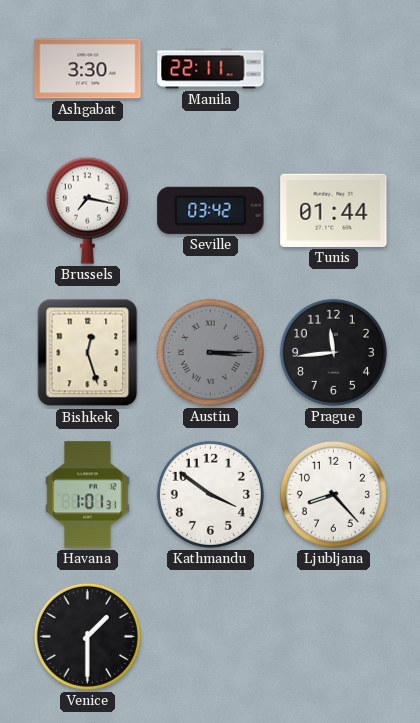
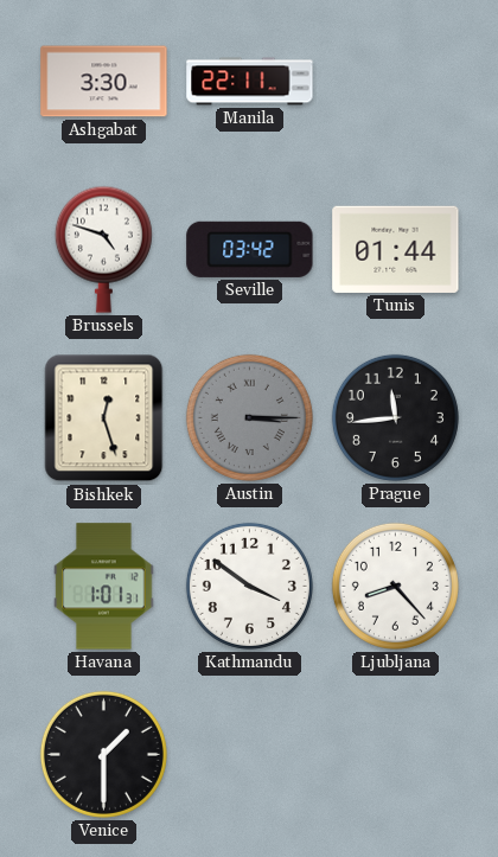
Brussels: 7:17 -> 4:48 (103, 249)
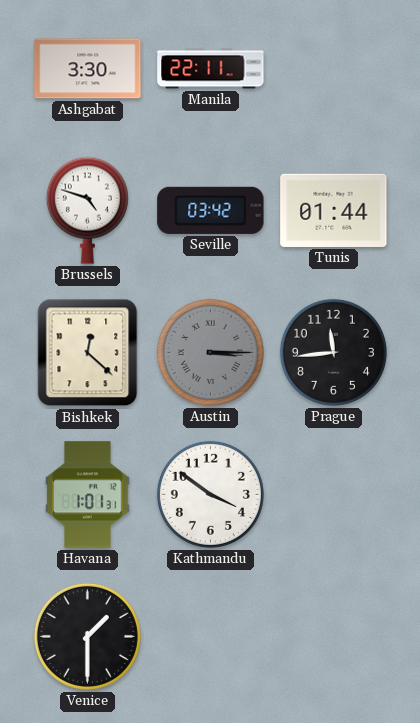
Bishkek: 12:27 -> 12:22 (88, 353)
Ljubljana: 8:23 -> none (395, 586)
